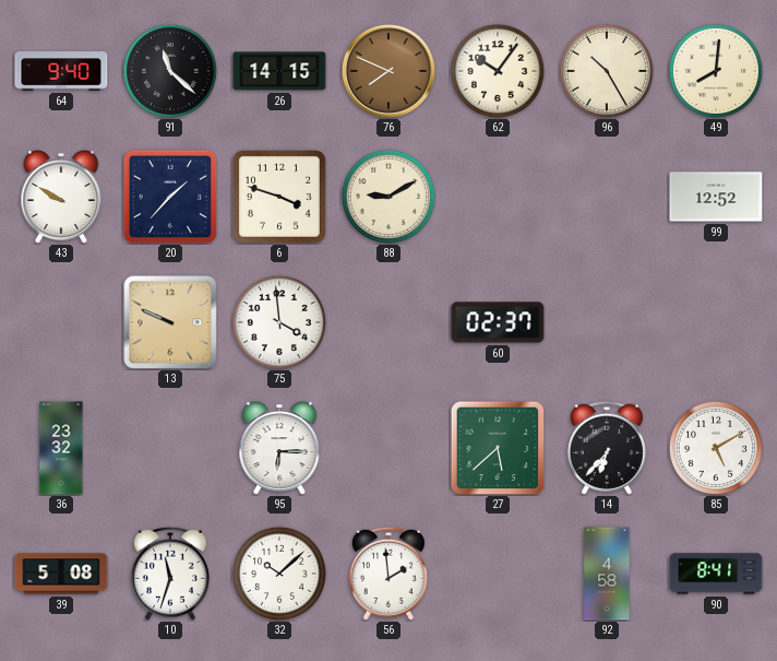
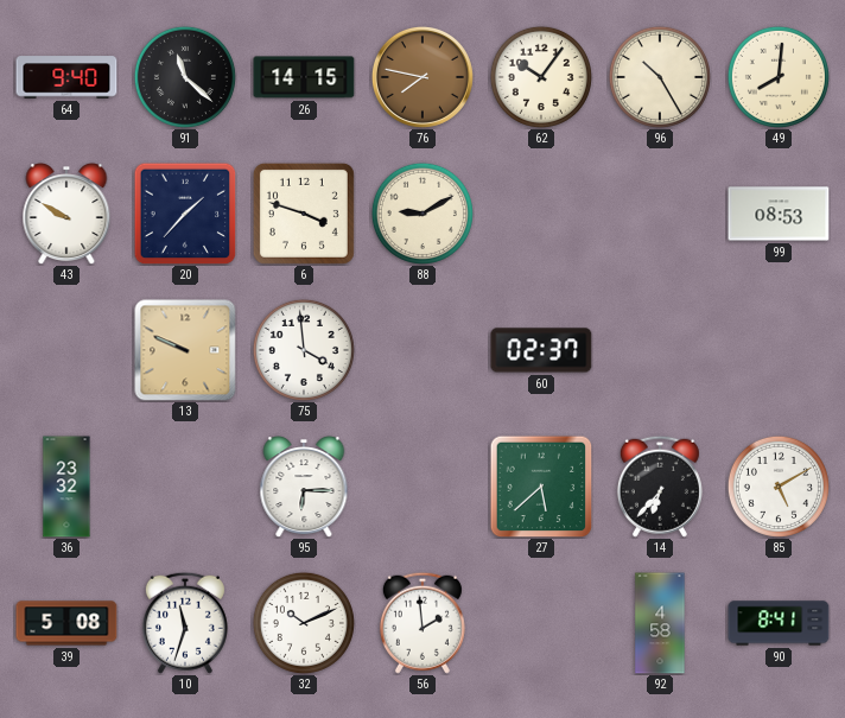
76: 7:49 -> 7:47 (422, 77)
99: 12:52 -> 08:53 (779, 214)
32: 10:08 -> 10:11 (304, 623)
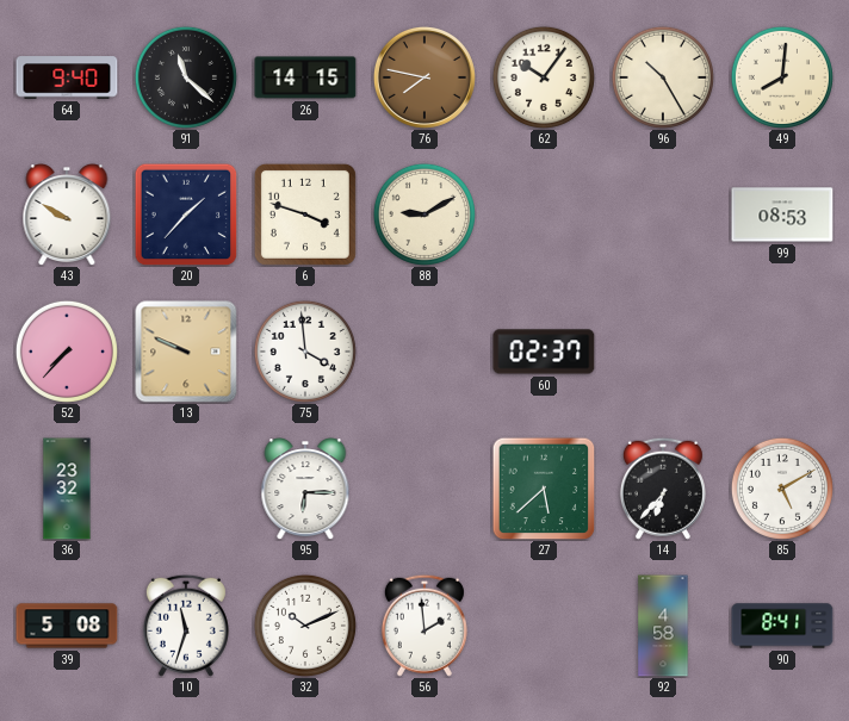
52: none -> 7:37 (67, 352)
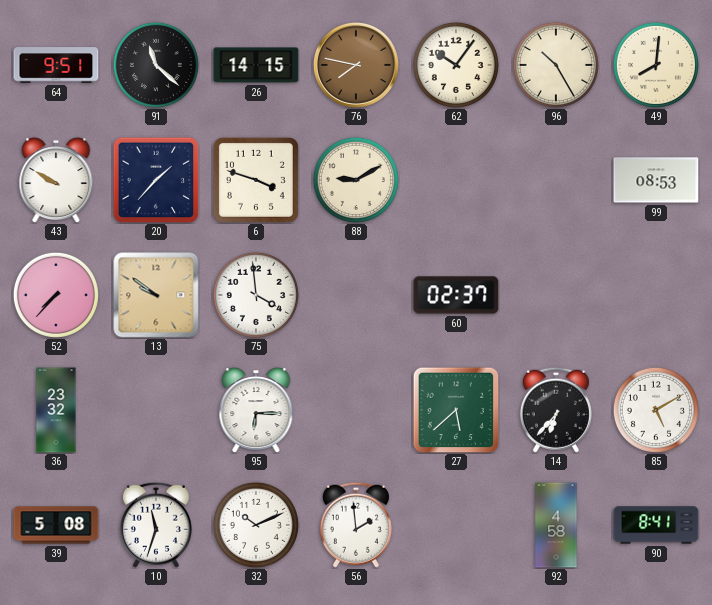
64: 9:40 -> 9:51 (56, 65)
13: 9:49 -> 9:51 (156, 295)
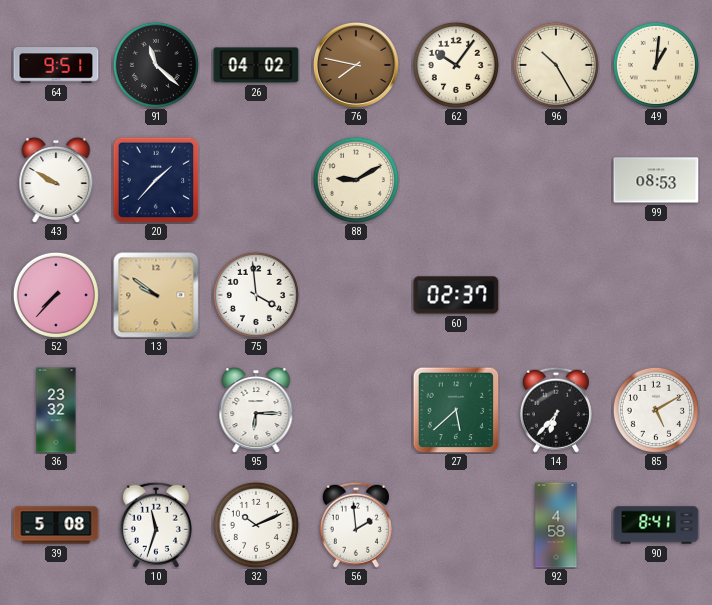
26: 14:15 -> 04:02 (256, 65)
49: 8:01 -> 1:01 (656, 65)
6: 3:48 -> none (256, 180)
